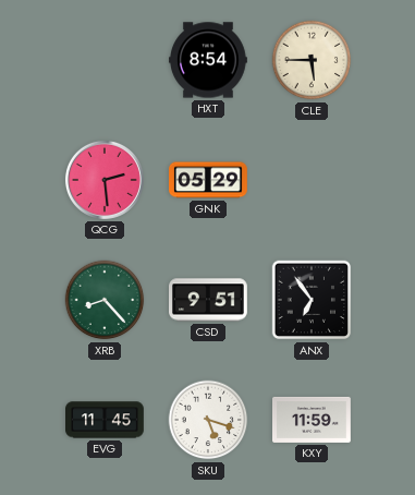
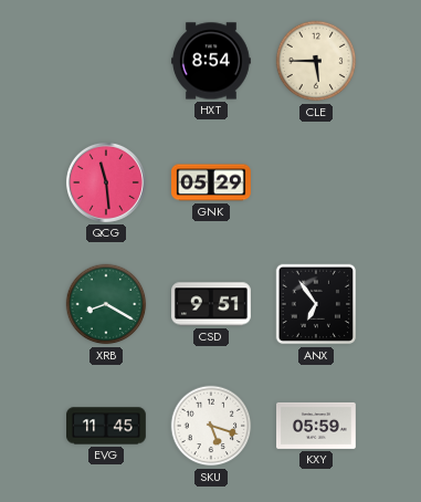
QCG: 2:29 -> 11:29 (106, 182)
XRB: 8:23 -> 8:20 (106, 304)
KXY: 11:59 -> 05:59 (317, 426)
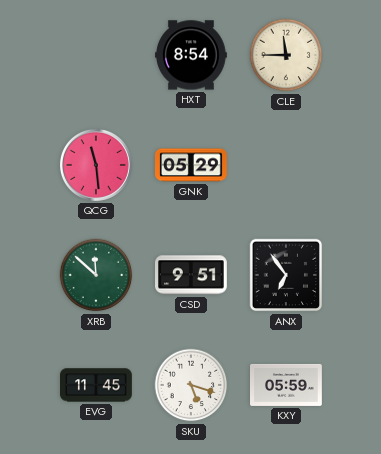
CLE: 5:45 -> 11:45 (286, 55)
XRB: 8:20 -> 11:52 (96, 275)
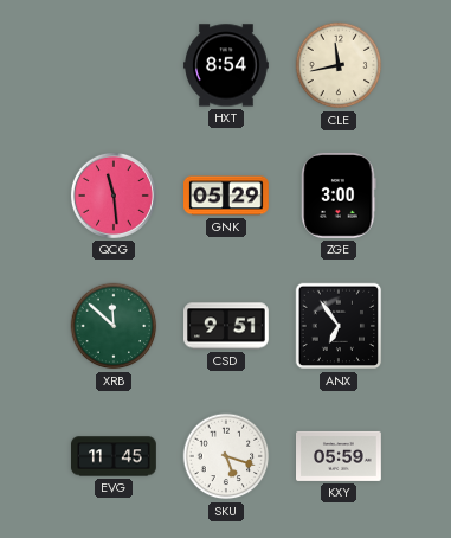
CLE: 11:45 -> 11:43 (339, 65)
ZGE: none -> 3:00 (339, 196)
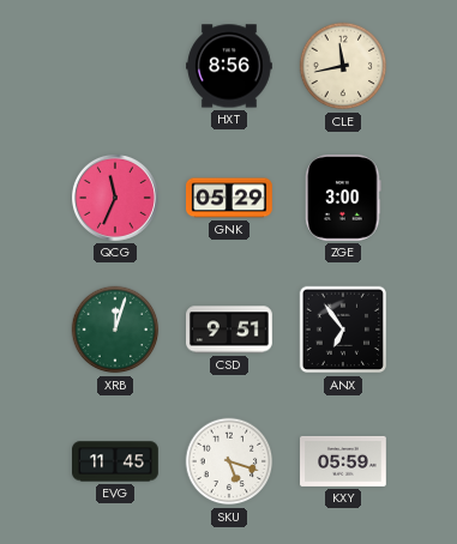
HXT: 8:54 -> 8:56 (230, 66)
QCG: 11:29 -> 11:34 (115, 198)
XRB: 11:52 -> 12:03 (115, 330)
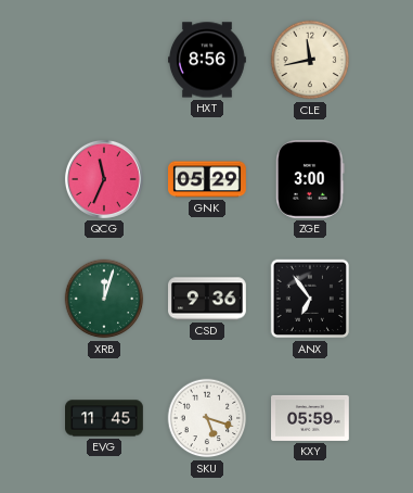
CSD: 9:51 -> 9:36 (208, 299)
